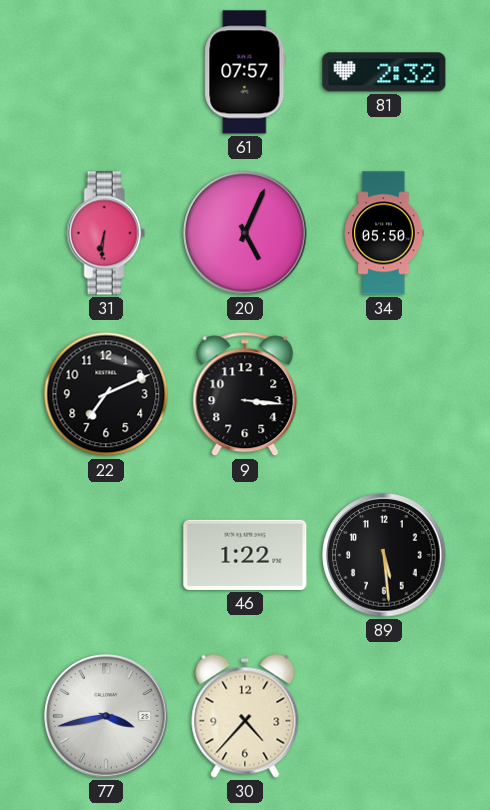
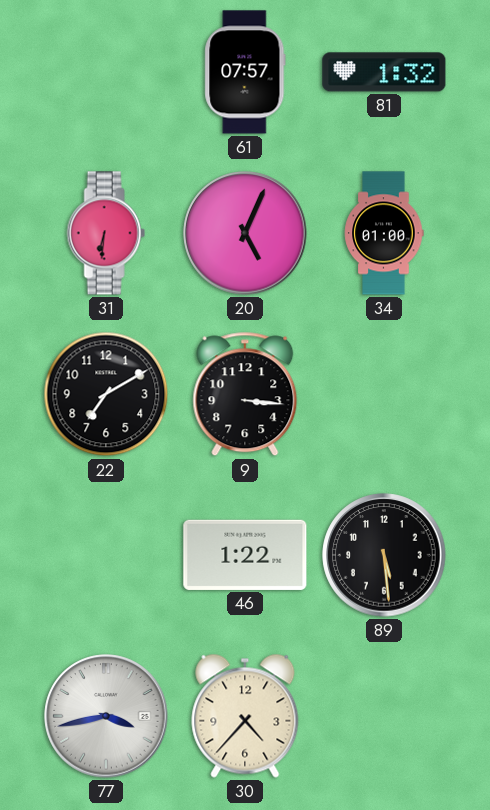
81: 2:32 -> 1:32 (384, 72)
34: 05:50 -> 01:00 (384, 233)
22: 7:11 -> 7:10 (106, 394)
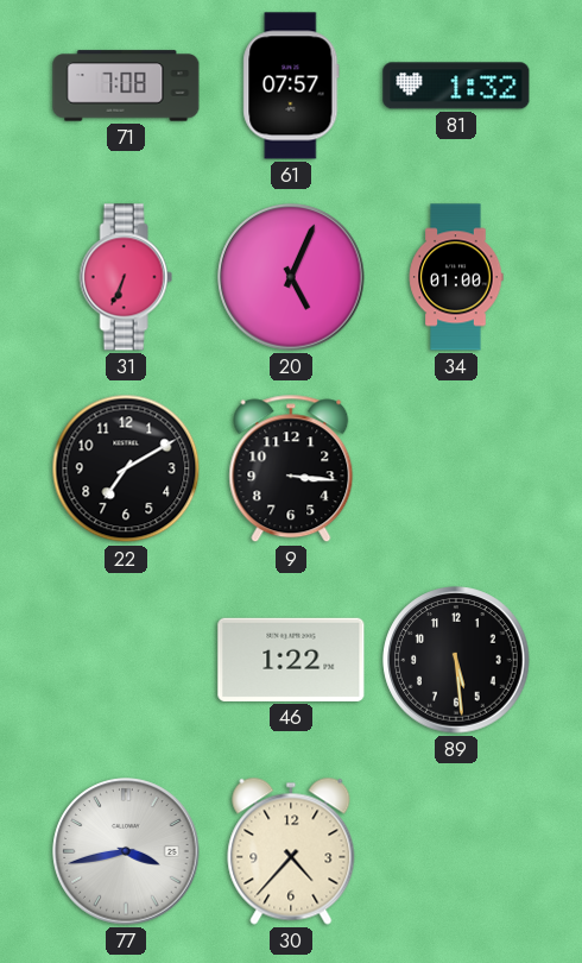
71: none -> 7:08 (126, 86)
31: 6:31 -> 6:34 (126, 277)
